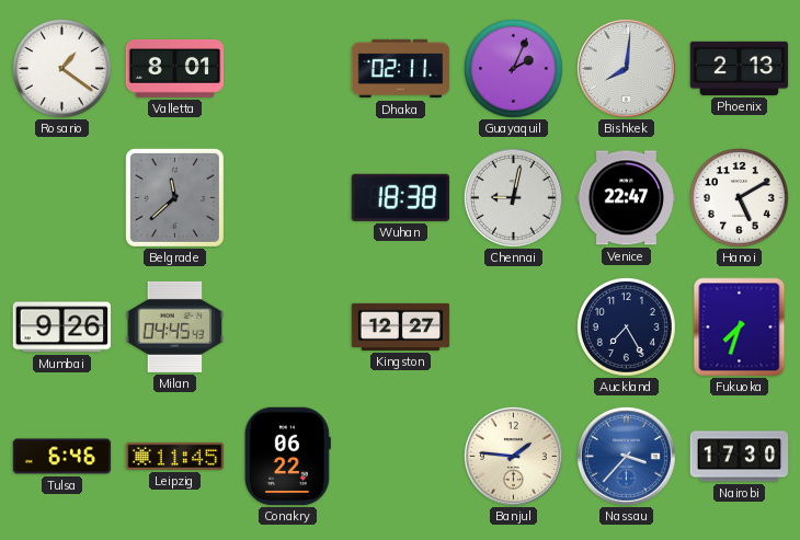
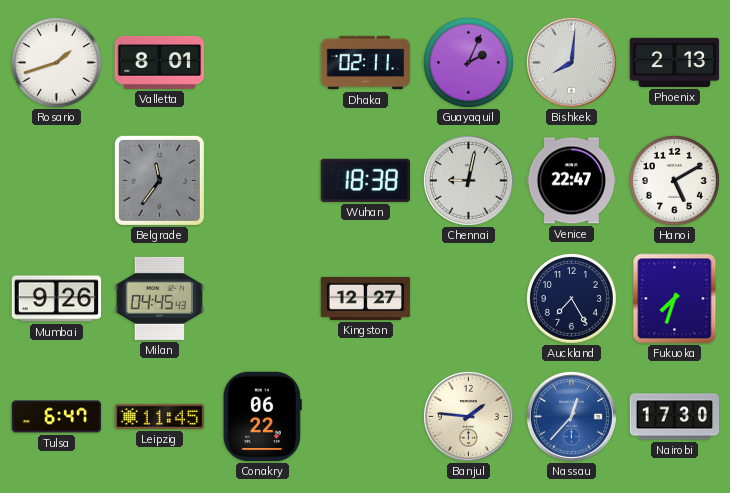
Rosario: 1:21 -> 1:42 (57, 63)
Belgrade: 11:38 -> 11:36 (159, 180)
Tulsa: 6:46 -> 6:47 (57, 417)
Nassau: 3:37 -> 12:37 (571, 416)
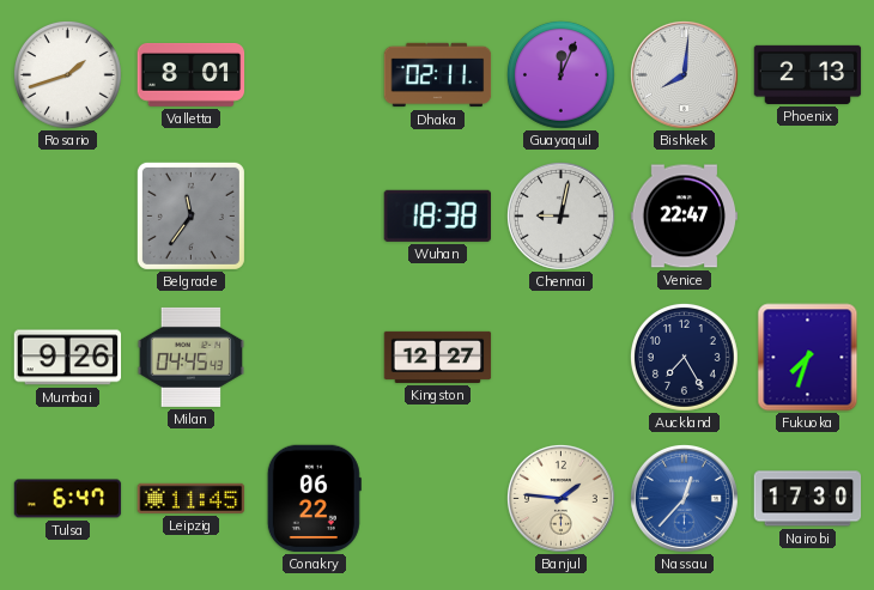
Guayaquil: 2:04 -> 12:04 (562, 75)
Hanoi: 5:10 -> none (675, 181)
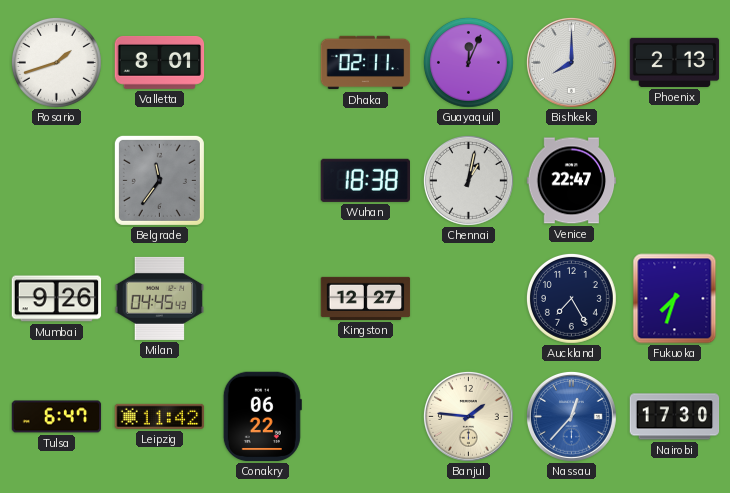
Bishkek: 8:01 -> 8:00 (571, 62)
Chennai: 9:02 -> 1:02 (468, 180)
Leipzig: 11:45 -> 11:42 (160, 416)
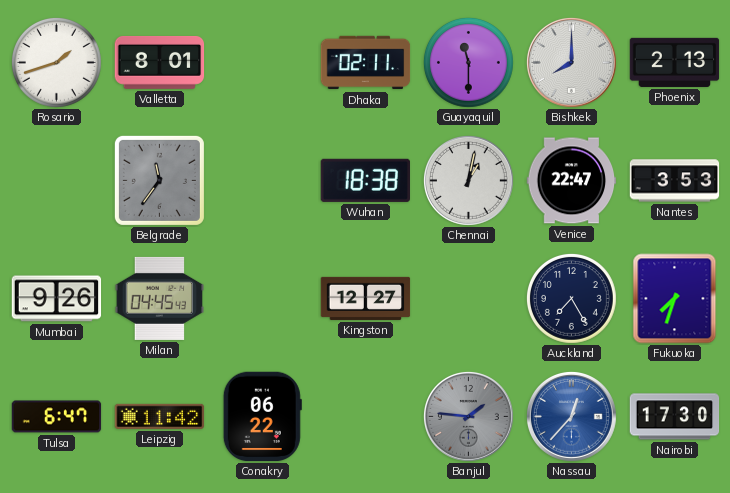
Guayaquil: 12:04 -> 11:30 (469, 63)
Nantes: none -> 3:53 (675, 181)
Banjul dial: cream -> grey (468, 416)
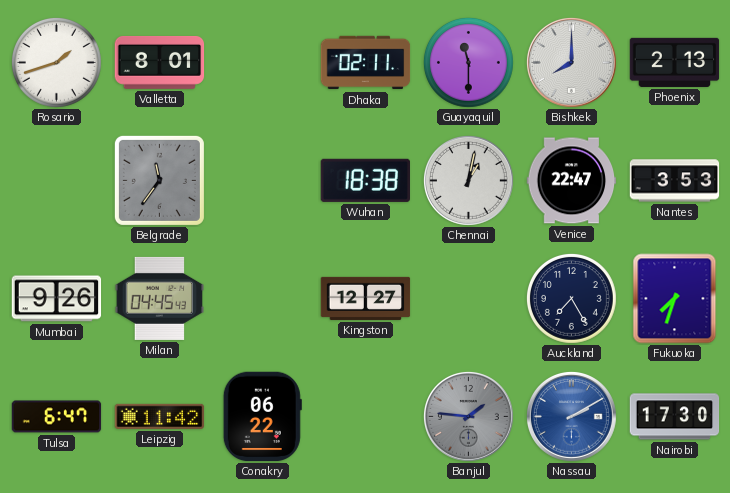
Nassau: 12:37 -> 2:10 (571, 416)
